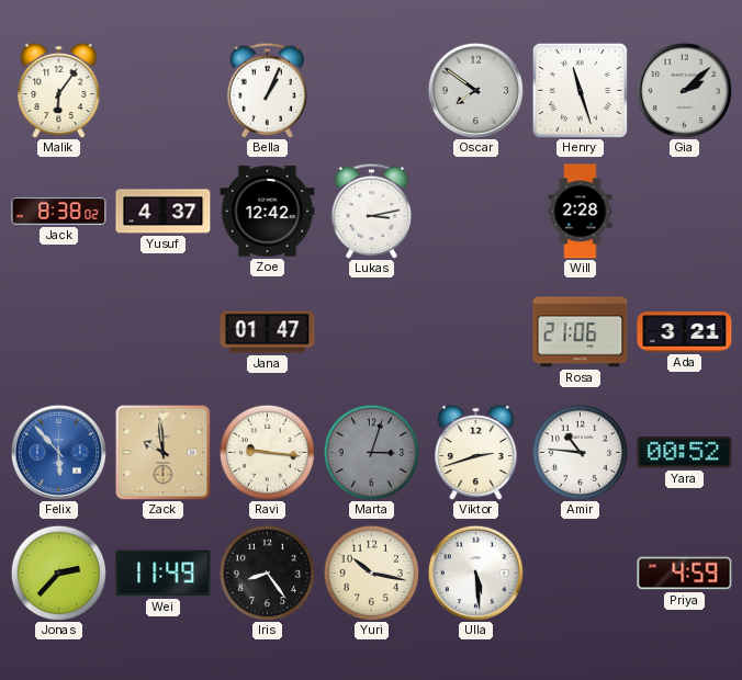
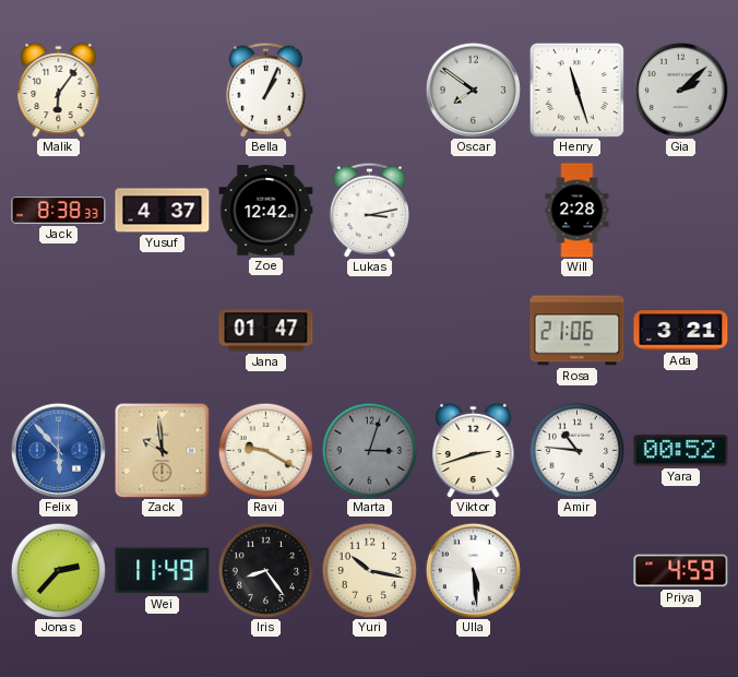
Jack: 8:38:02 -> 8:38:33 (59, 211)
Ravi: 9:16 -> 9:20 (265, 450)
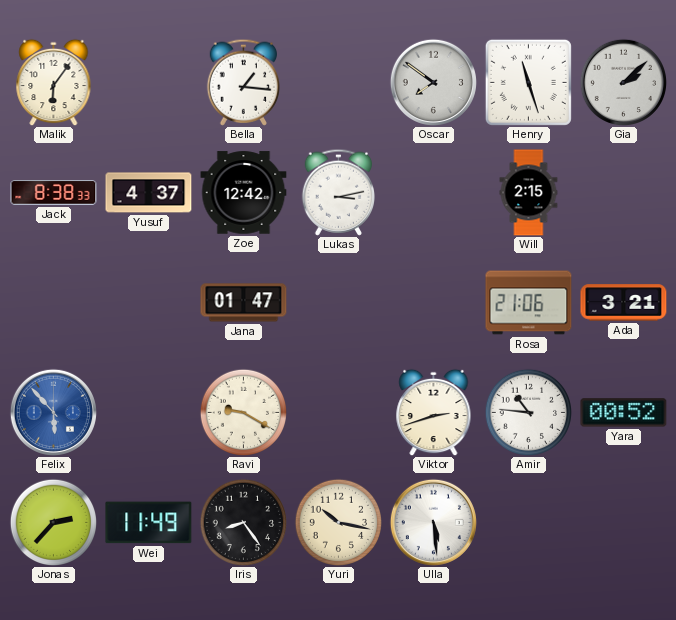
Bella: 1:04 -> 1:16 (244, 82)
Will: 2:28 -> 2:15 (529, 193)
Zack: 9:59 -> none (162, 450)
Marta: 3:03 -> none (369, 450)
Priya: 4:59 -> none (681, 571)
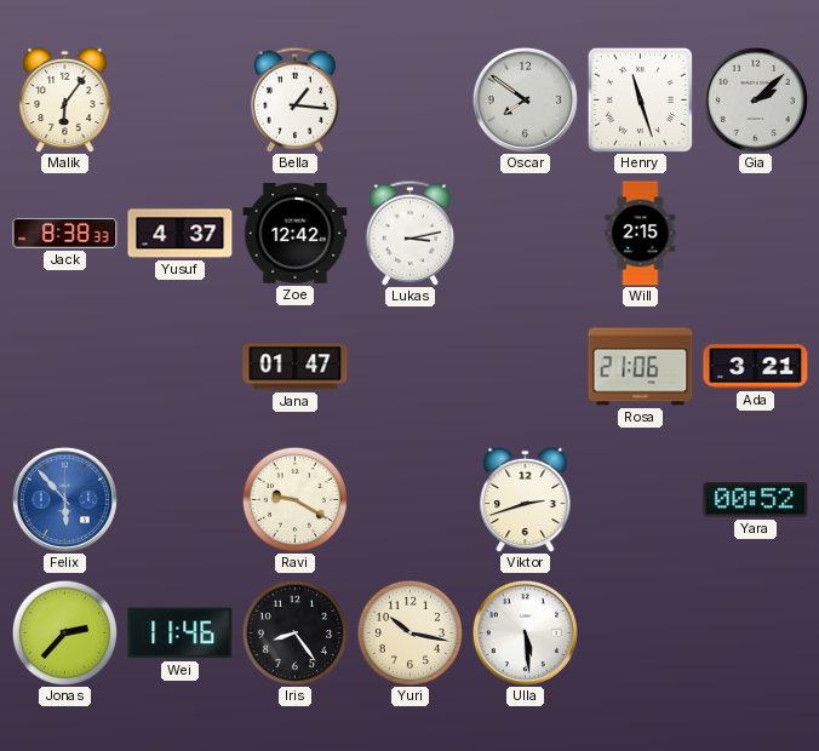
Amir: 10:46 -> none (528, 412)
Wei: 11:49 -> 11:46 (181, 634)
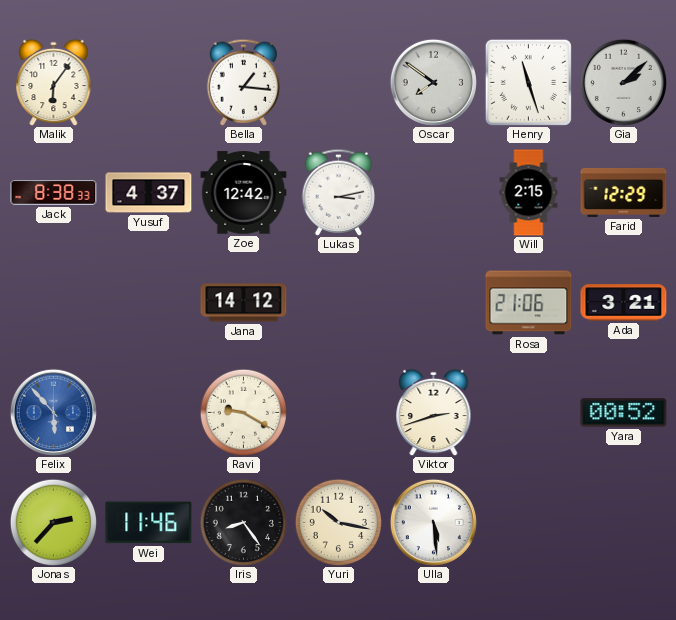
Farid: none -> 12:29 (624, 192)
Jana: 01:47 -> 14:12 (244, 303)
